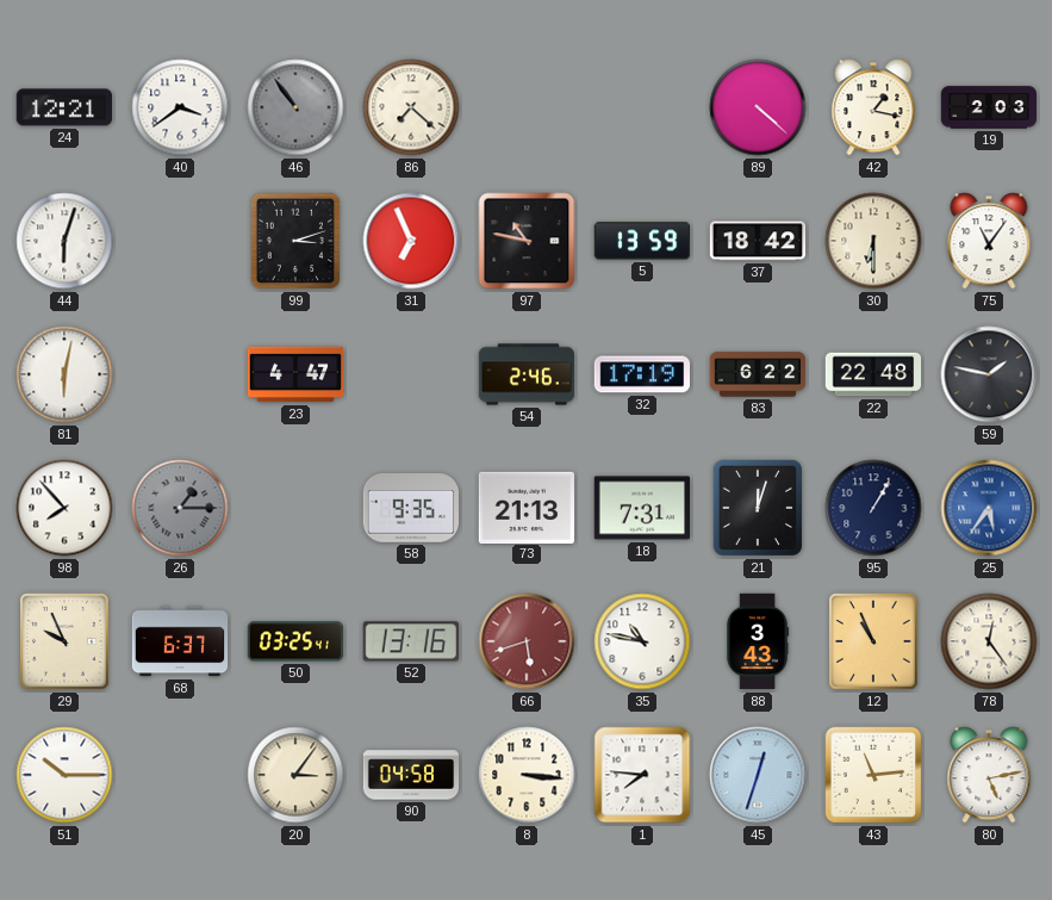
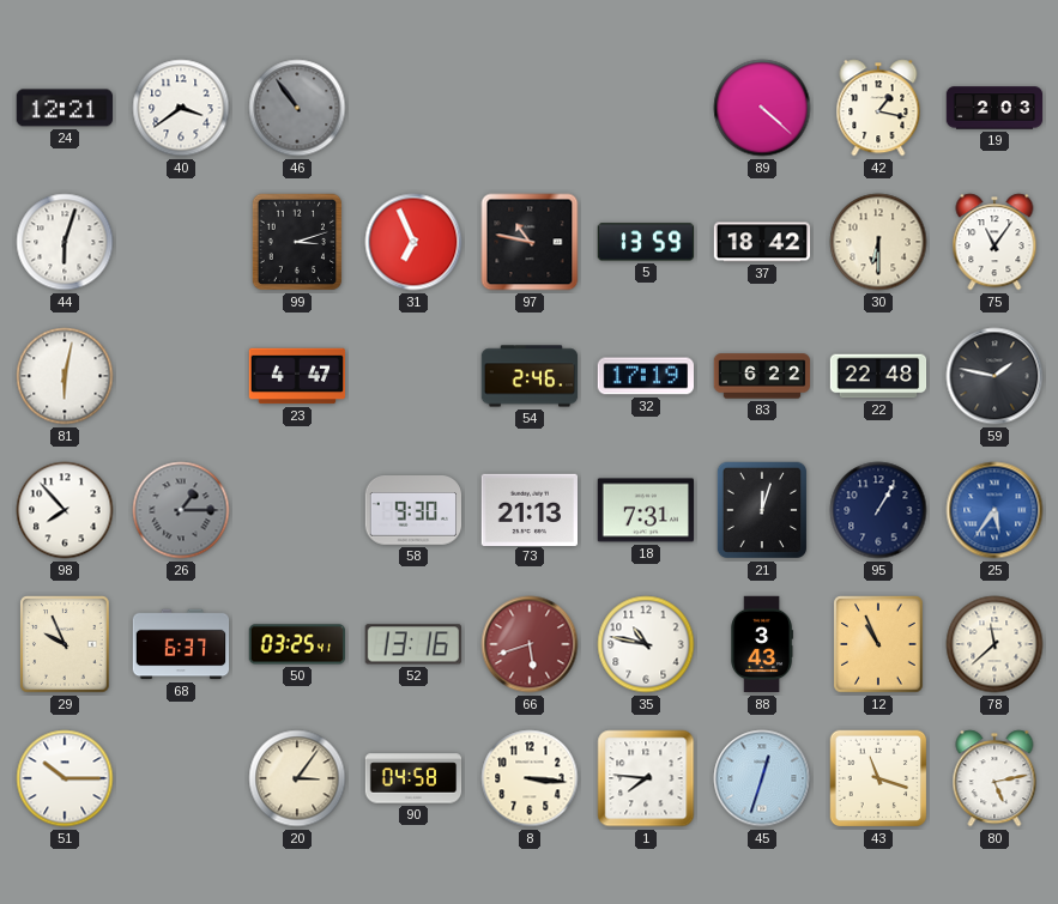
86: 7:22 -> none (411, 107)
58: 9:35 -> 9:30 (412, 510)
78: 12:24 -> 11:38 (994, 644)
43: 11:14 -> 11:18 (878, 778)
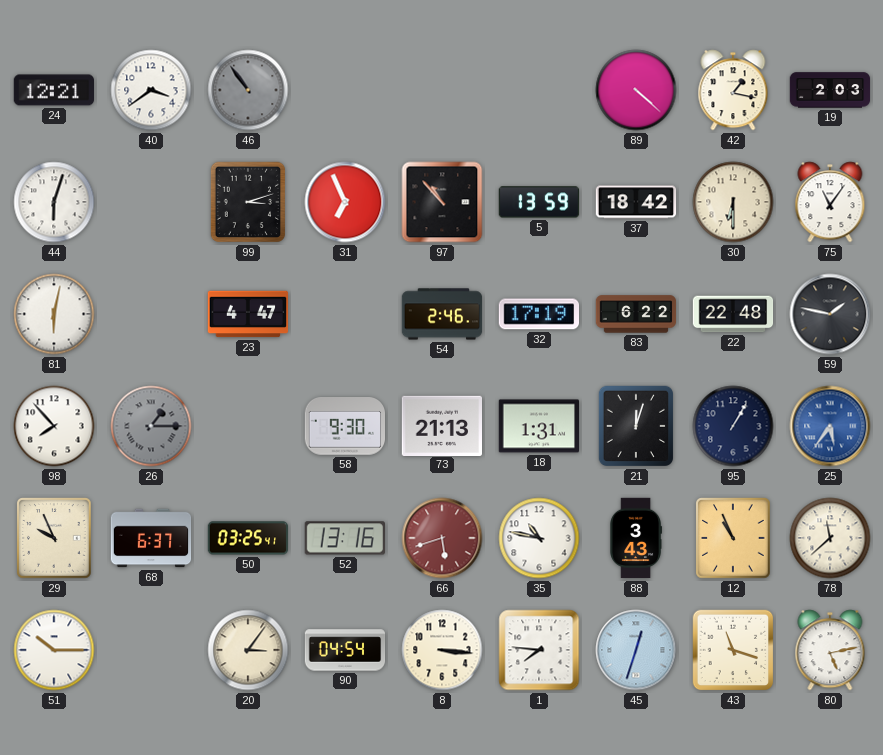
97: 10:47 -> 10:53 (442, 202)
18: 7:31 -> 1:31 (539, 426)
90: 04:58 -> 04:54 (345, 650)
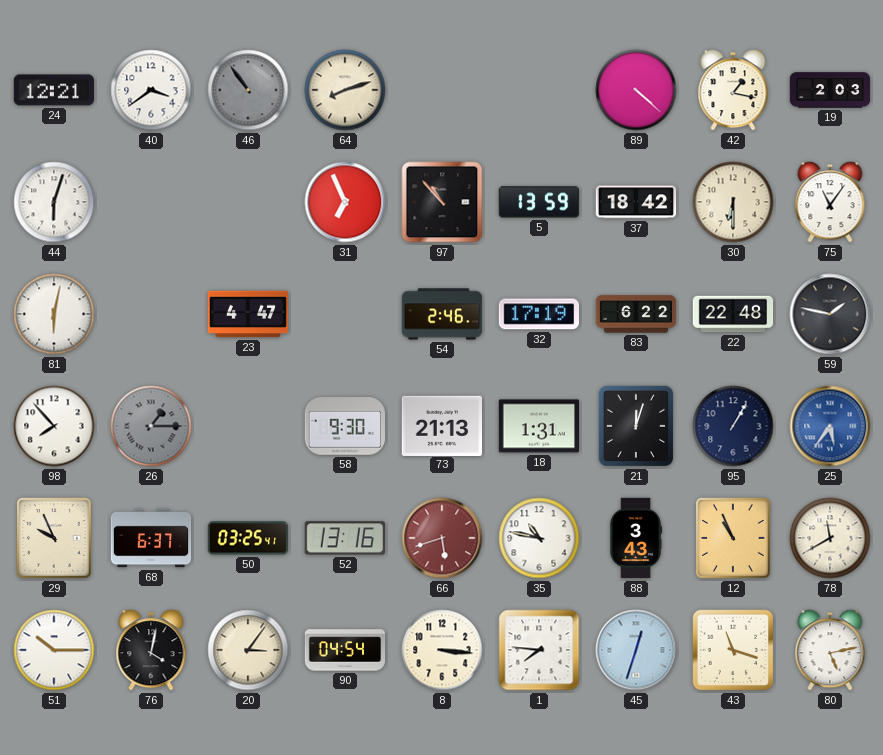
64: none -> 8:12 (345, 90)
99: 3:12 -> none (247, 202)
78: 11:38 -> 11:40 (830, 538)
76: none -> 4:02 (151, 650)
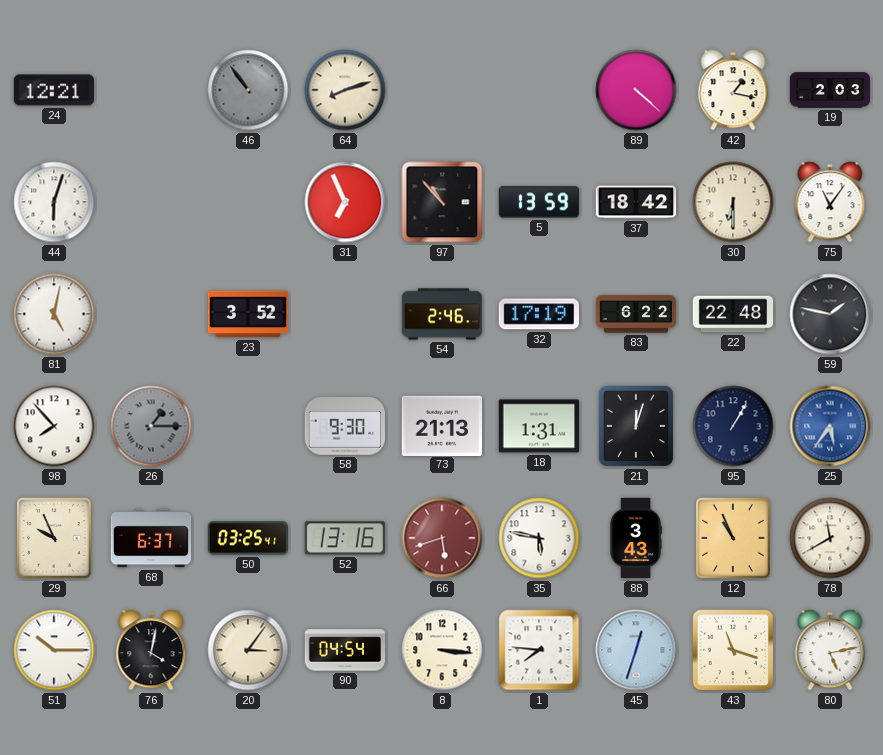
40: 3:39 -> none (151, 90)
81: 6:02 -> 5:02 (54, 314)
23: 4:47 -> 3:52 (248, 314)
35: 10:47 -> 5:47 (539, 538)
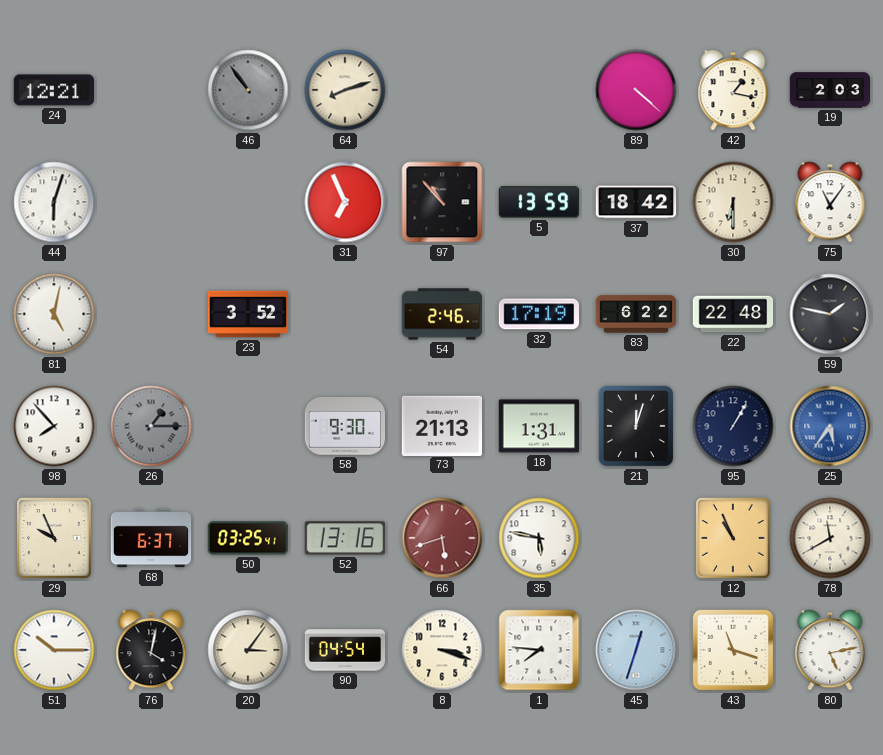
88: 3:43 -> none (636, 538)
8: 3:16 -> 3:18 (442, 650)
